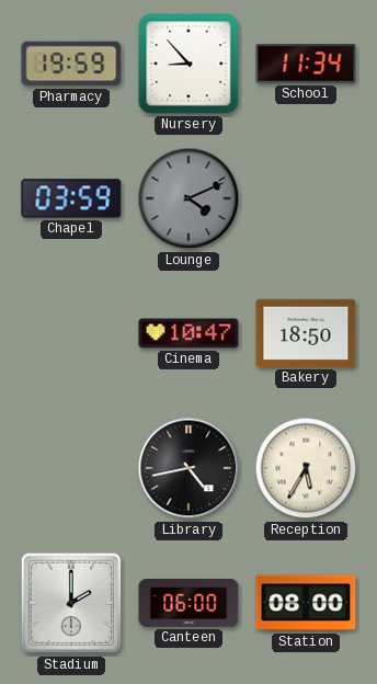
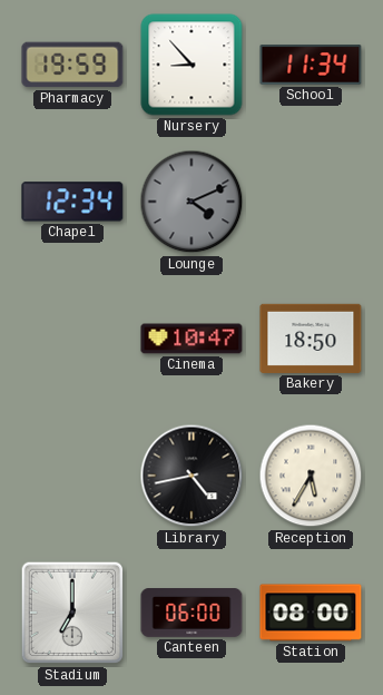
Chapel: 03:59 -> 12:34 (72, 202)
Stadium: 2:00 -> 7:00 (72, 613)
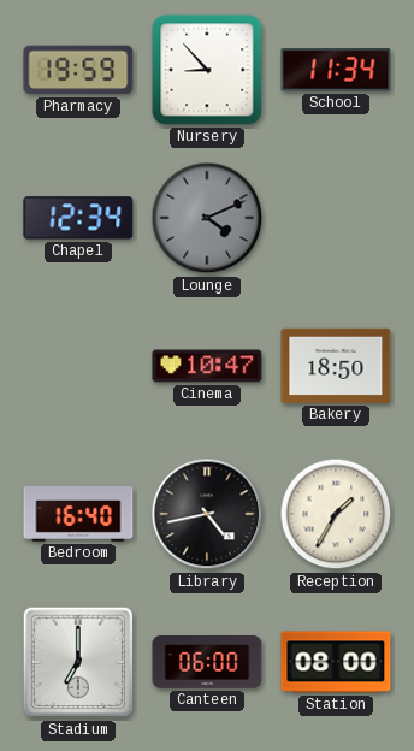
Bedroom: none -> 16:40 (78, 515)
Reception: 5:35 -> 1:35 (336, 514)
